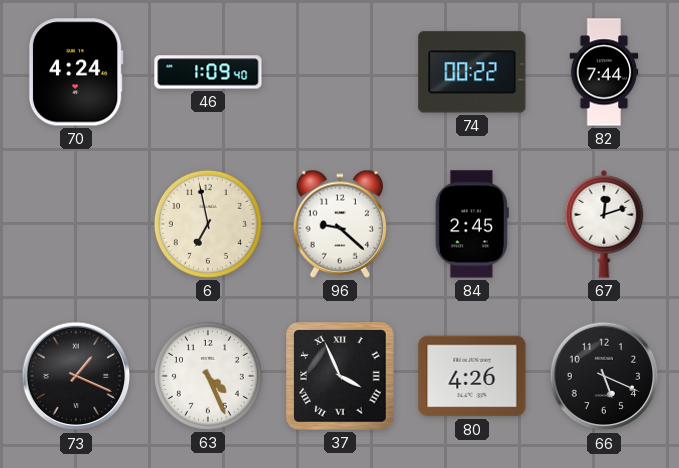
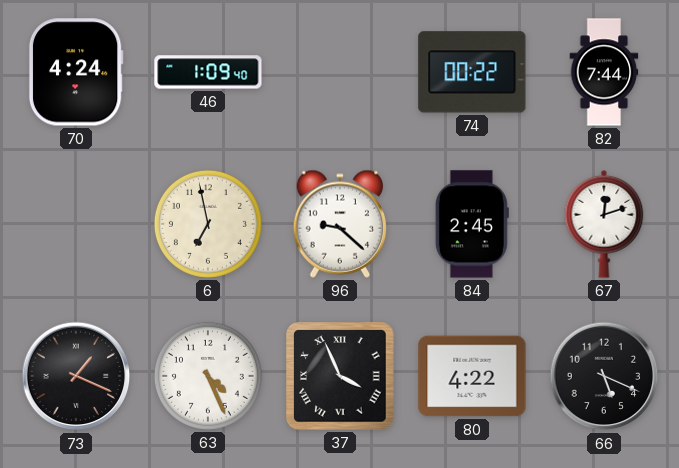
80: 4:26 -> 4:22 (472, 376)
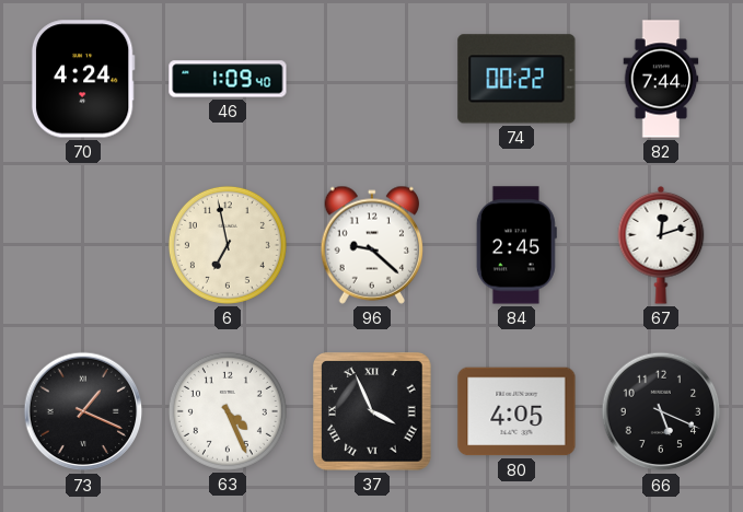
80: 4:22 -> 4:05 (516, 411)
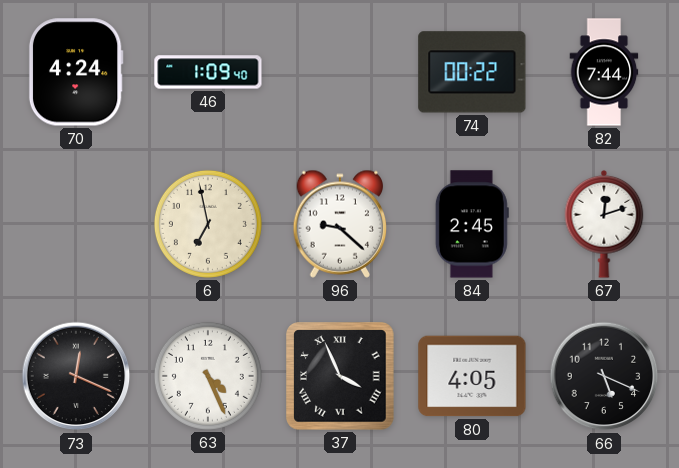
73: 1:19 -> 12:19 (76, 376)
